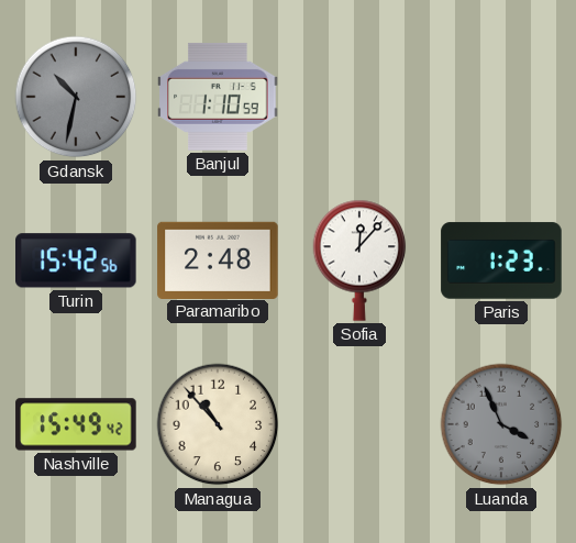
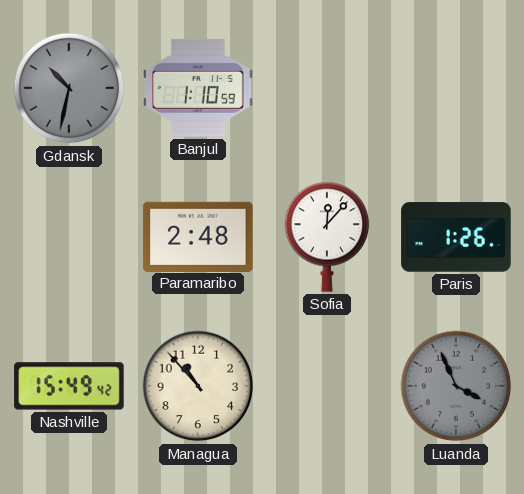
Turin: 15:42 -> none (77, 261)
Paris: 1:23 -> 1:26 (456, 237)
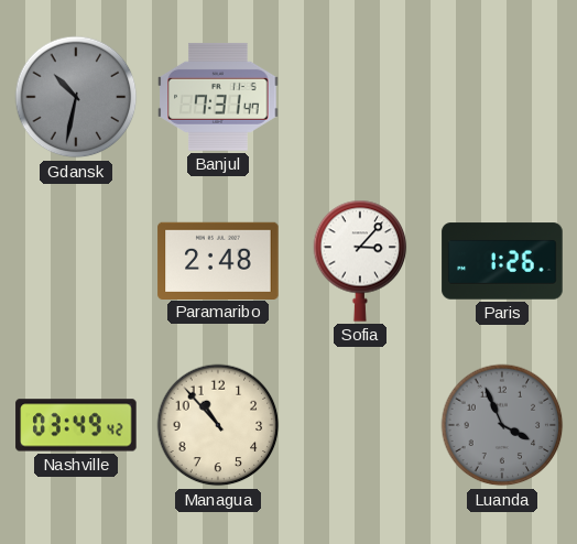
Banjul: 1:10 -> 7:31 (218, 97)
Sofia: 12:07 -> 3:07 (360, 261)
Nashville: 15:49 -> 03:49 (76, 425)
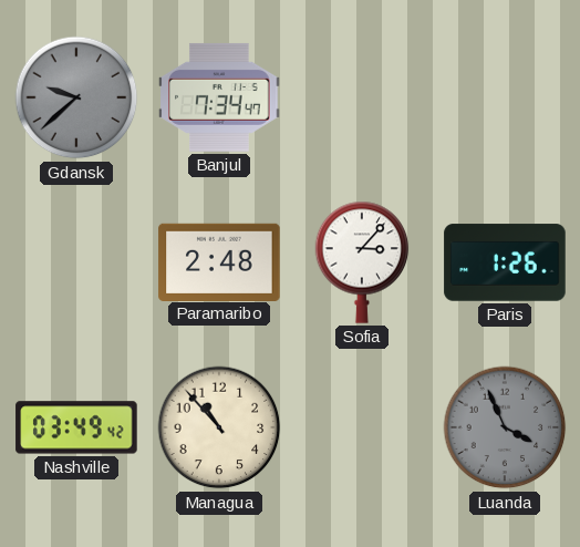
Gdansk: 10:32 -> 9:38 (76, 97)
Banjul: 7:31 -> 7:34 (219, 97)
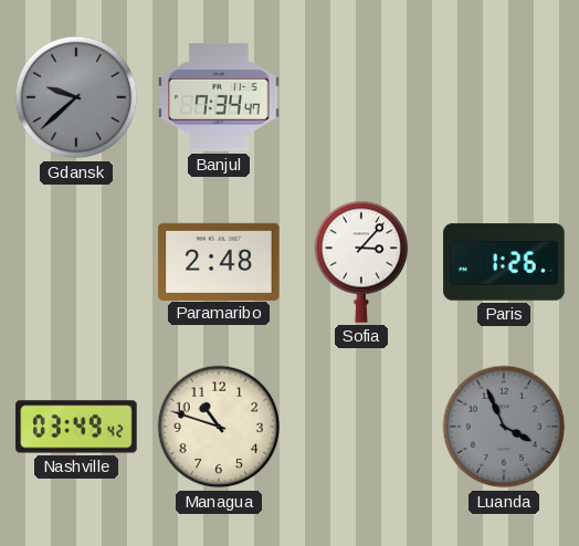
Managua: 10:53 -> 10:48 (219, 427)
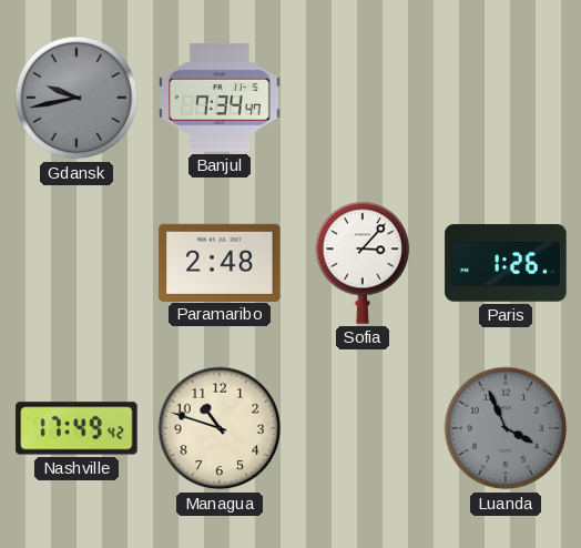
Gdansk: 9:38 -> 9:43 (77, 98)
Nashville: 03:49 -> 17:49 (77, 428)
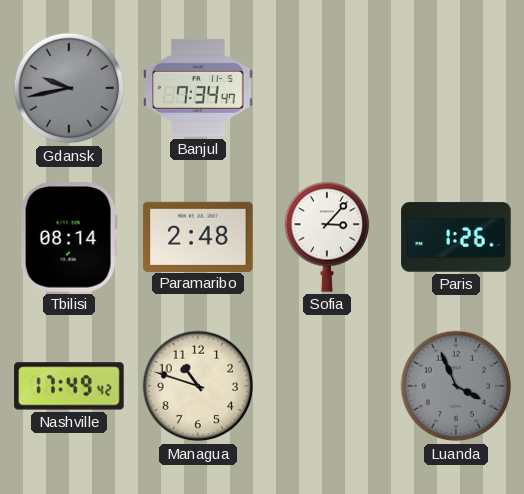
Tbilisi: none -> 08:14 (69, 237)
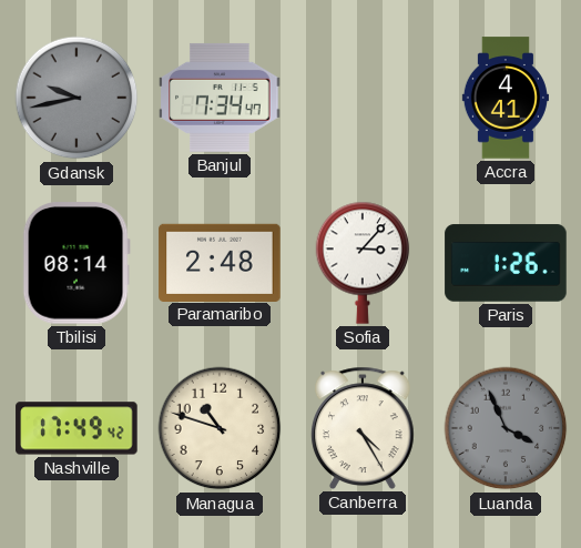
Accra: none -> 4:41 (506, 98)
Canberra: none -> 4:25 (364, 428)
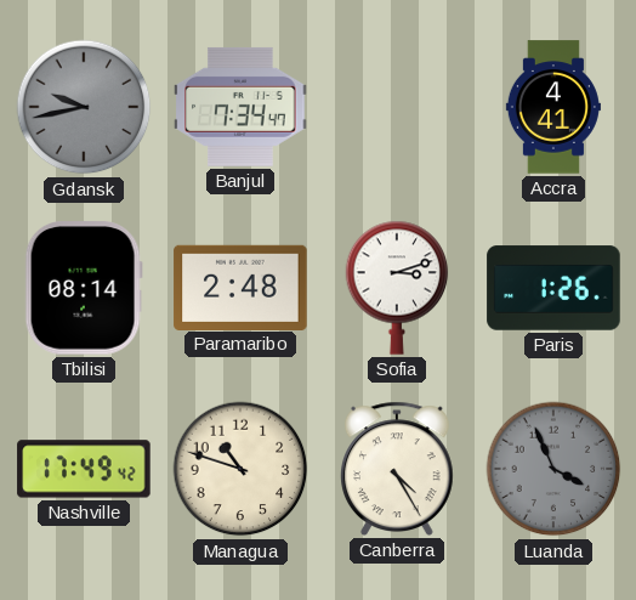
Sofia: 3:07 -> 3:12 (397, 288)
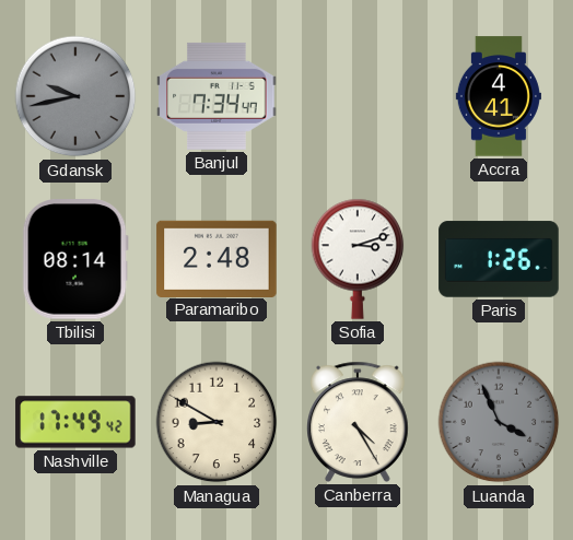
Managua: 10:48 -> 8:50 (217, 422)
